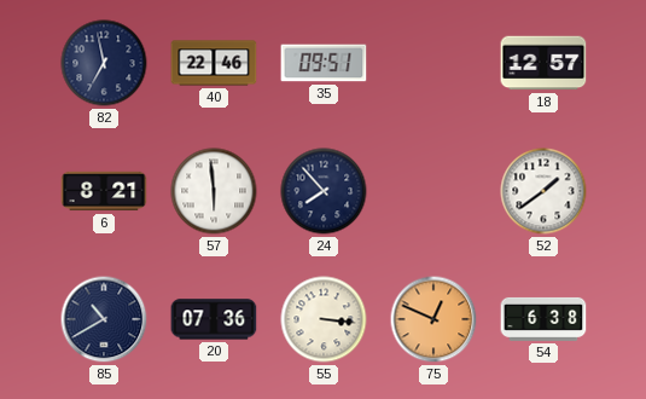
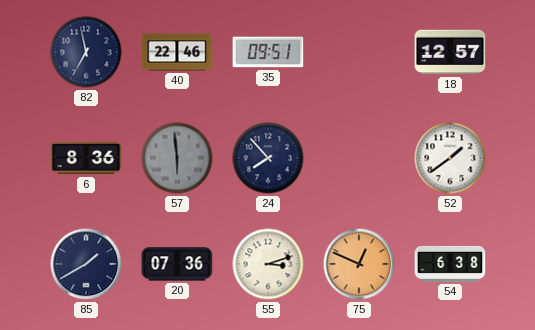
6: 8:21 -> 8:36 (86, 158)
57 dial: white -> grey (177, 158)
85: 10:40 -> 1:40 (86, 264)
55: 3:16 -> 3:12 (268, 264)
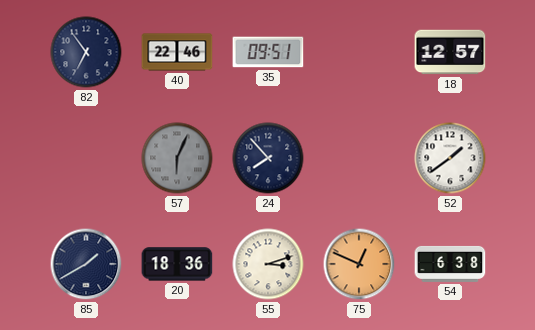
82: 6:58 -> 6:54 (86, 52)
6: 8:36 -> none (86, 158)
57: 5:59 -> 6:04 (177, 158)
20: 07:36 -> 18:36 (177, 264)
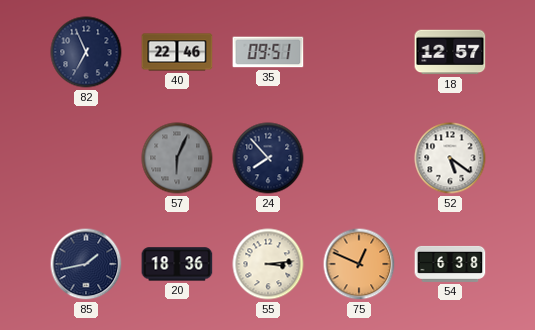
82: 6:54 -> 6:56 (86, 52)
52: 1:39 -> 5:21 (450, 158)
85: 1:40 -> 1:43 (86, 264)
55: 3:12 -> 3:14 (268, 264)
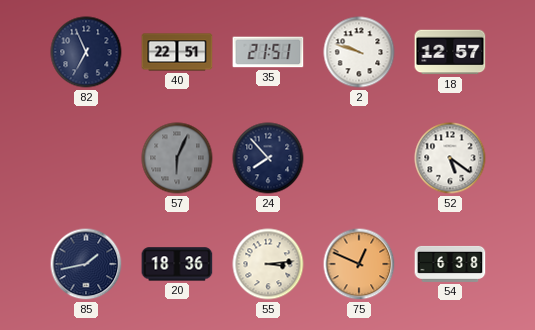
40: 22:46 -> 22:51 (177, 52)
35: 09:51 -> 21:51 (268, 52)
2: none -> 9:48 (359, 52)
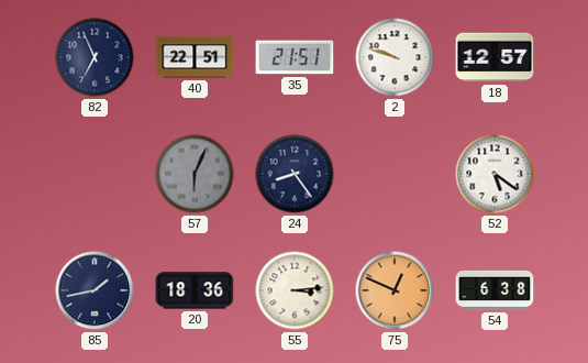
24: 7:53 -> 8:24 (295, 174)
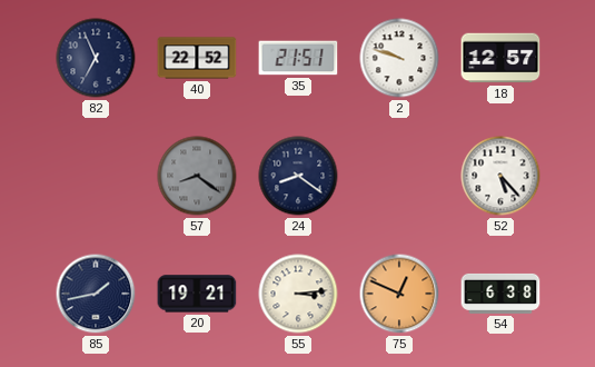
40: 22:51 -> 22:52 (197, 58)
57: 6:04 -> 8:21 (197, 176)
24: 8:24 -> 8:21 (298, 176)
52: 5:21 -> 5:23 (500, 176)
20: 18:36 -> 19:21 (197, 294)
